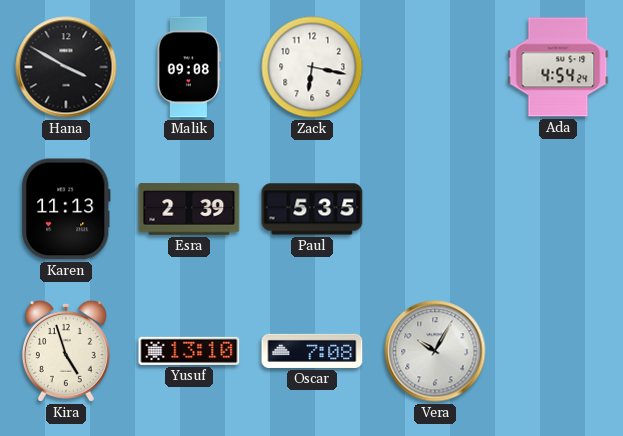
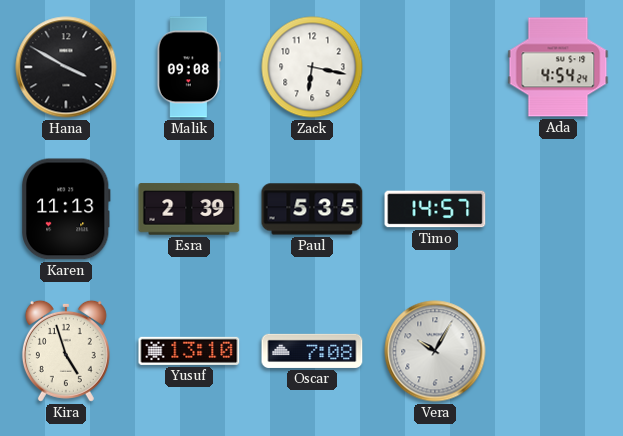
Timo: none -> 14:57 (435, 209)
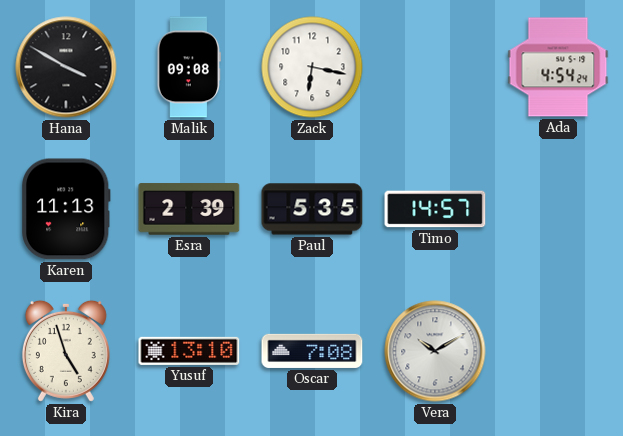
Vera: 10:05 -> 10:10 (435, 351)
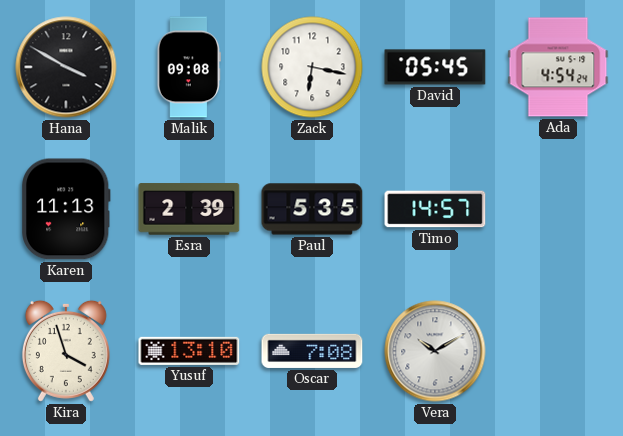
David: none -> 05:45 (435, 67)
Kira: 4:57 -> 3:57 (66, 351)
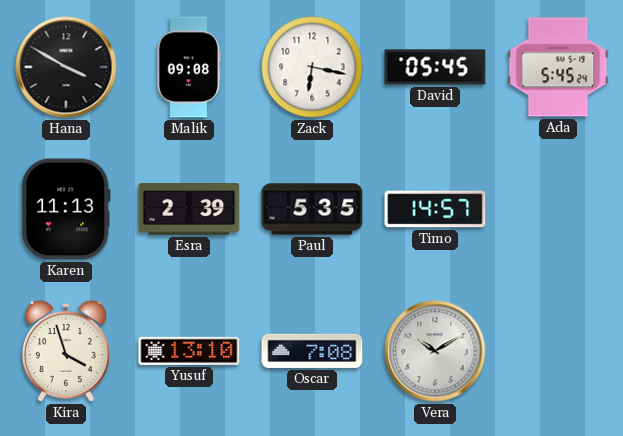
Ada: 4:54 -> 5:45 (558, 67)
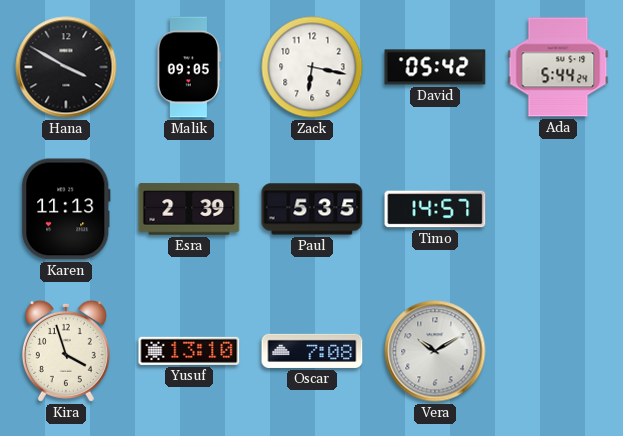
Malik: 09:08 -> 09:05 (189, 67)
David: 05:45 -> 05:42 (435, 67)
Ada: 5:45 -> 5:44 (558, 67)
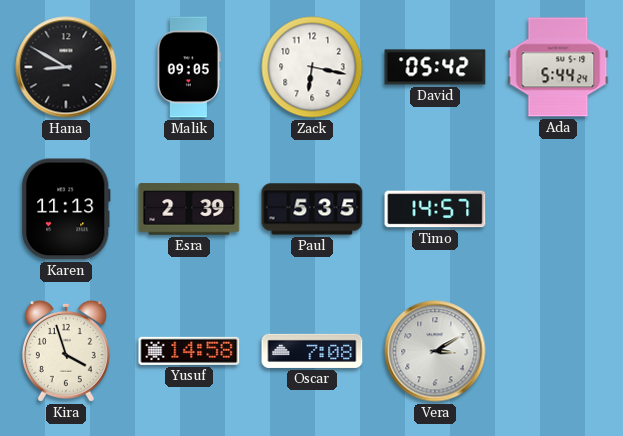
Hana: 3:50 -> 8:50 (66, 67)
Yusuf: 13:10 -> 14:58 (189, 351)
Vera: 10:10 -> 3:10 (435, 351)
